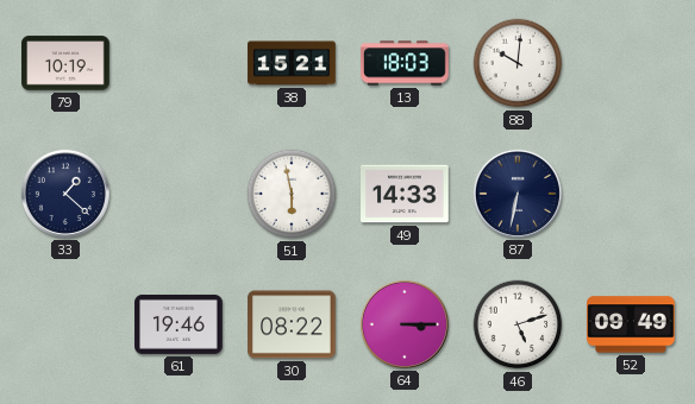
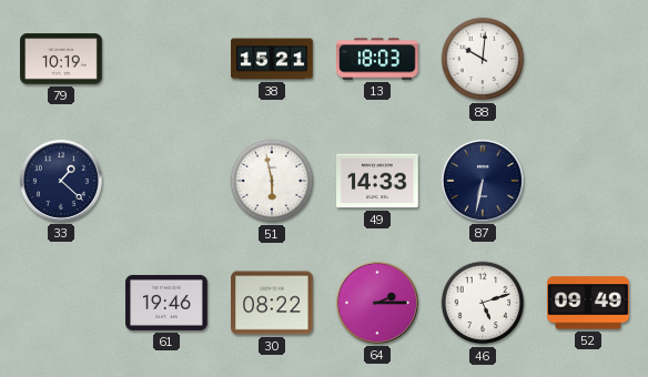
64: 3:15 -> 2:15 (377, 303)
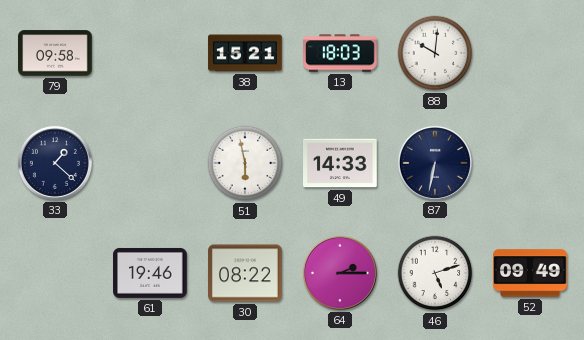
79: 10:19 -> 09:58 (55, 53)
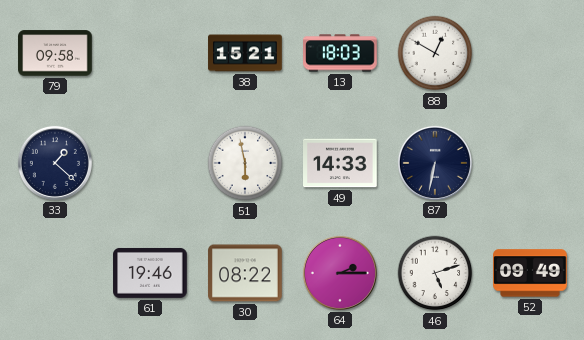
88: 10:01 -> 12:50 (435, 53)
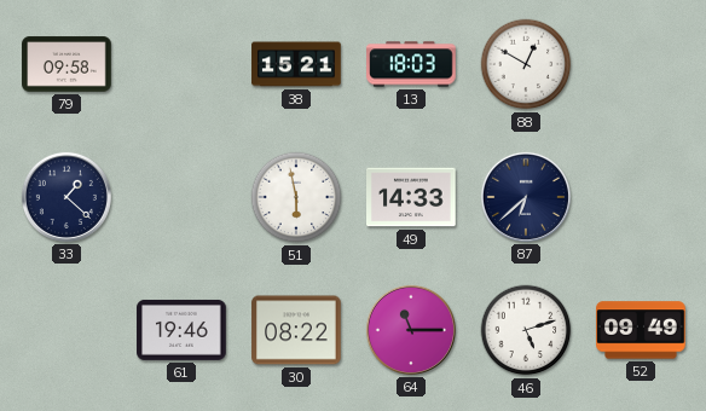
87: 6:32 -> 6:38 (526, 197)
64: 2:15 -> 11:15 (411, 330)
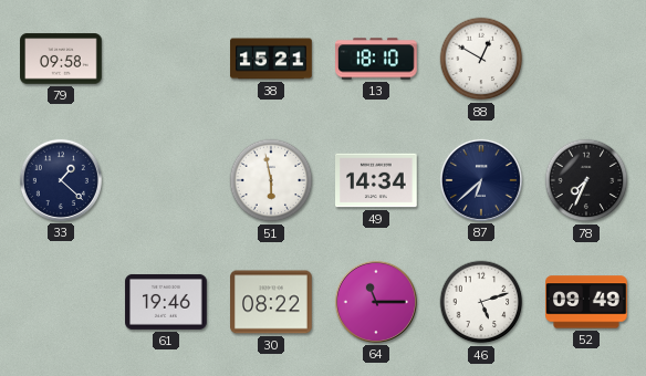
13: 18:03 -> 18:10 (376, 59)
49: 14:33 -> 14:34 (376, 180)
78: none -> 7:34 (586, 180)
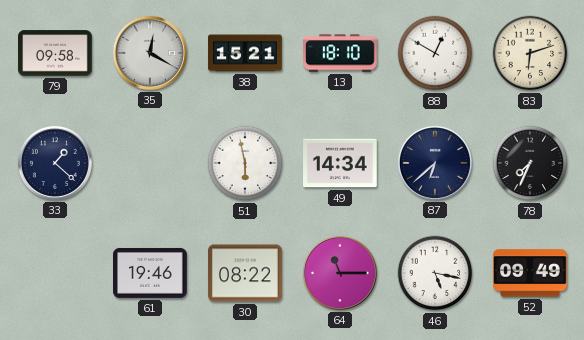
35: none -> 12:20 (150, 53)
83: none -> 6:12 (530, 53)
46: 5:12 -> 5:17 (435, 273)
